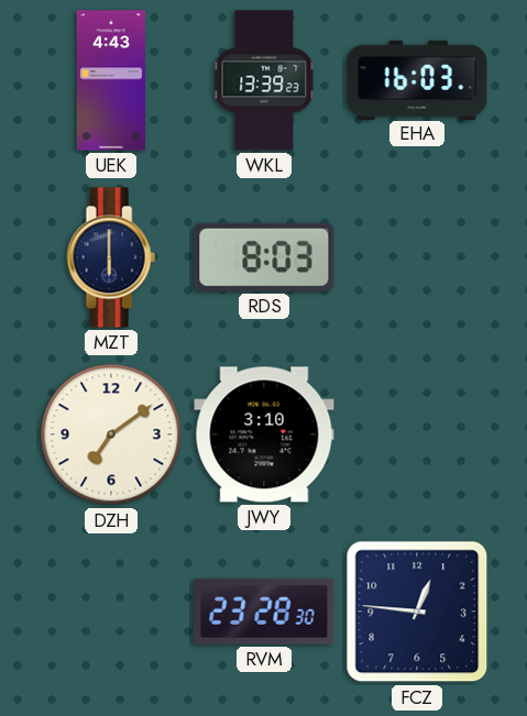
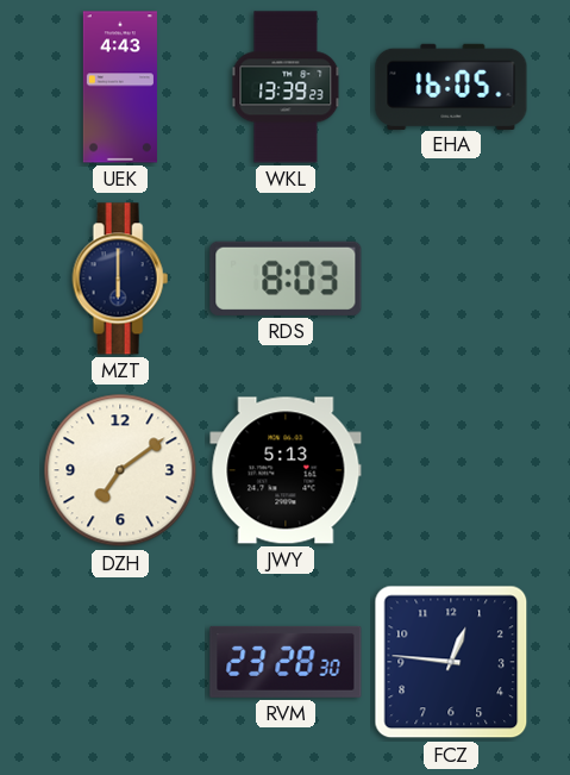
EHA: 16:03 -> 16:05 (451, 86)
JWY: 3:10 -> 5:13 (286, 470)
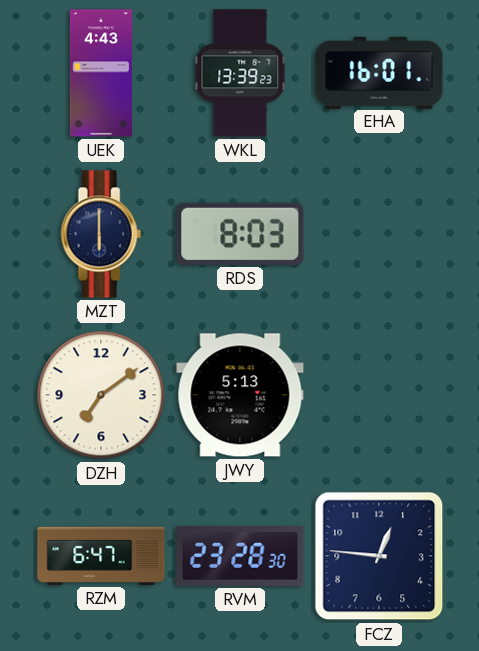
EHA: 16:05 -> 16:01 (379, 72)
RZM: none -> 6:47 (101, 556)
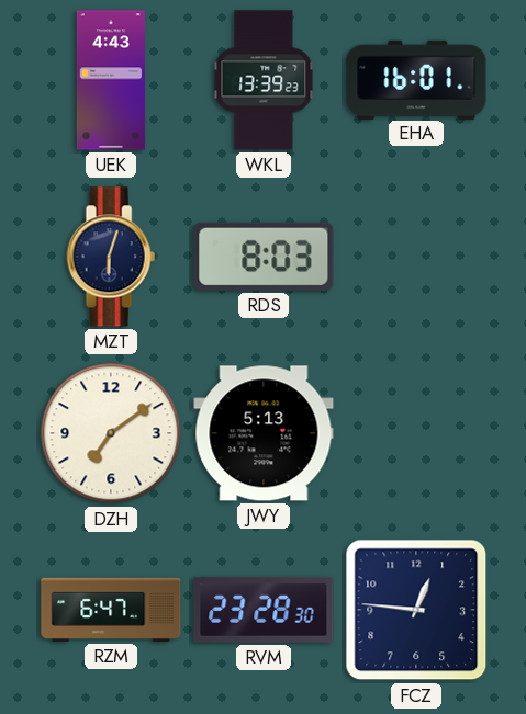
MZT: 6:00 -> 6:03 (111, 257)
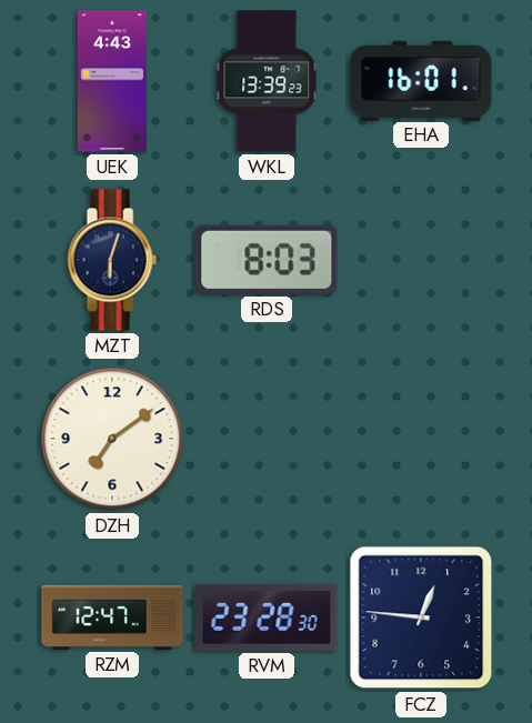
JWY: 5:13 -> none (264, 433)
RZM: 6:47 -> 12:47 (112, 617)
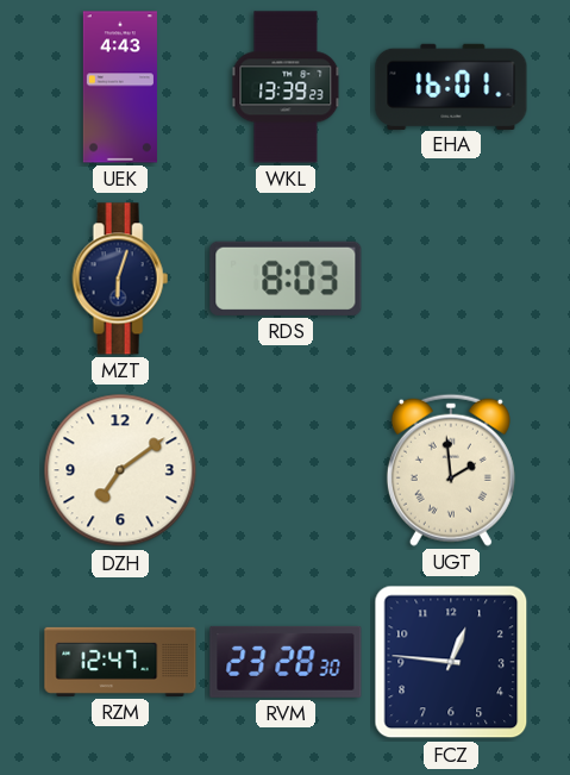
UGT: none -> 1:59 (451, 470)
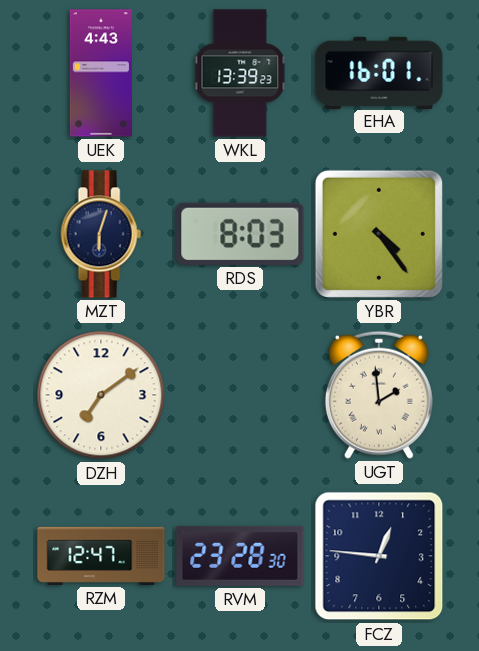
YBR: none -> 4:24 (379, 234)
